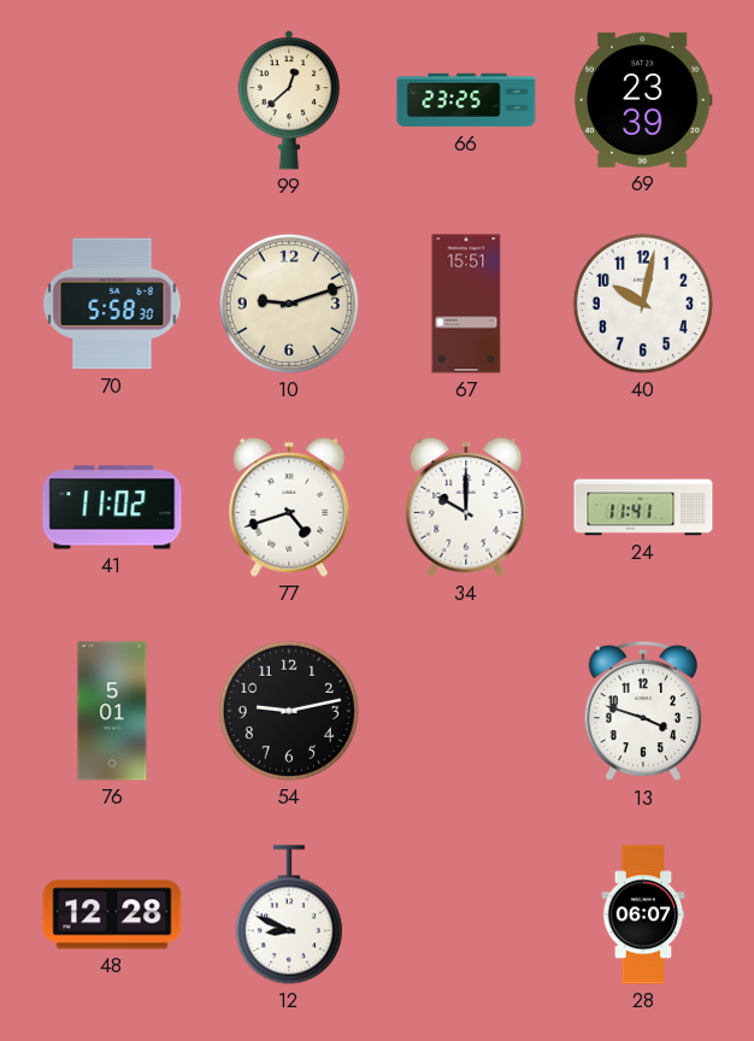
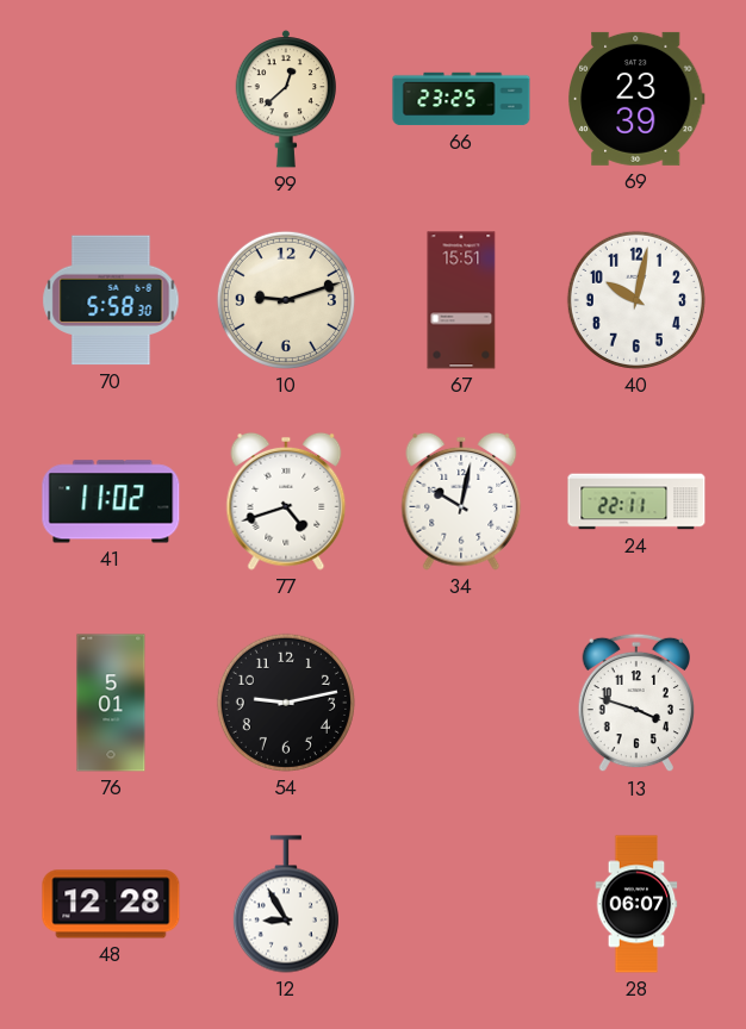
34: 10:00 -> 10:02 (461, 501)
24: 11:41 -> 22:11 (636, 501)
12: 8:49 -> 8:55 (286, 904)
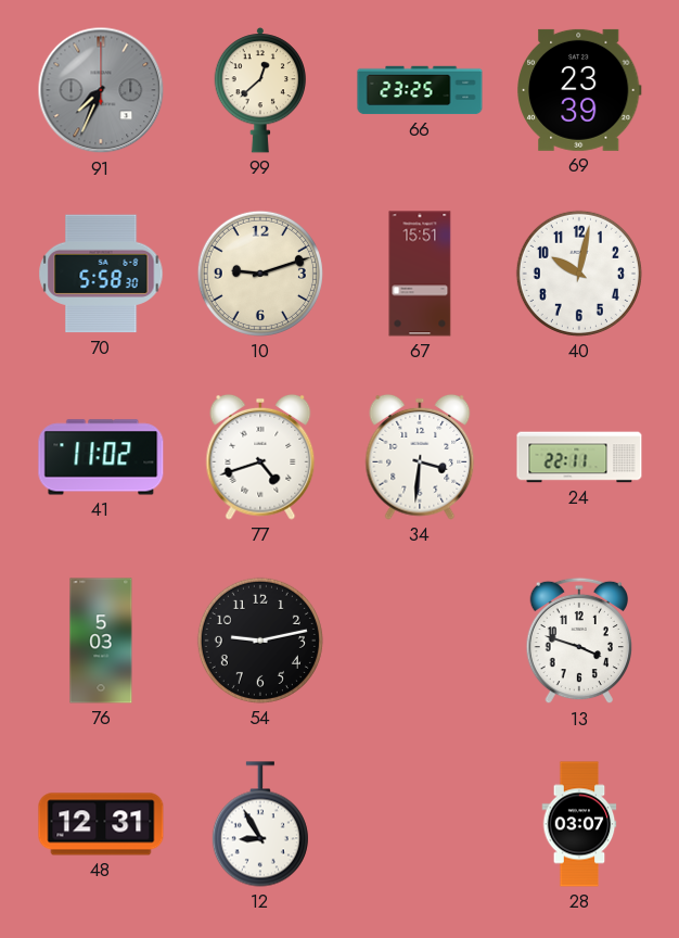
91: none -> 7:34 (101, 90)
34: 10:02 -> 3:31 (420, 457)
76: 5:01 -> 5:03 (101, 641)
48: 12:28 -> 12:31 (101, 824)
28: 06:07 -> 03:07 (579, 824)
